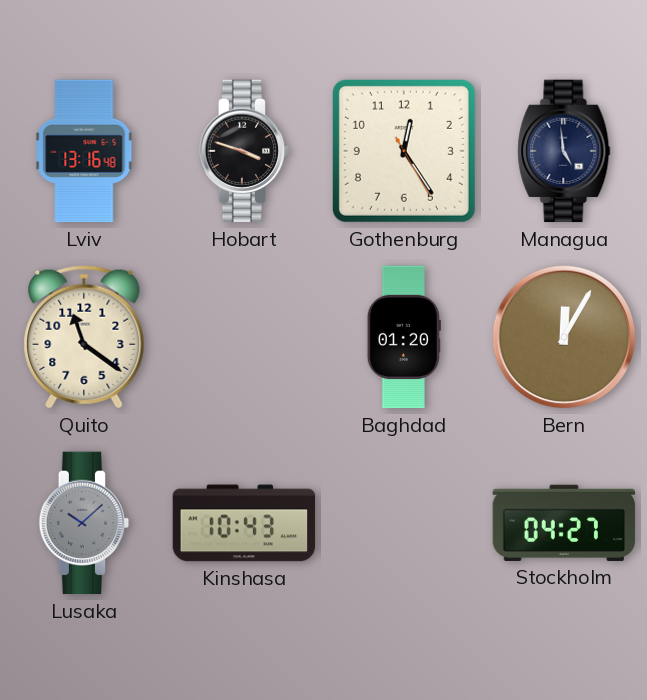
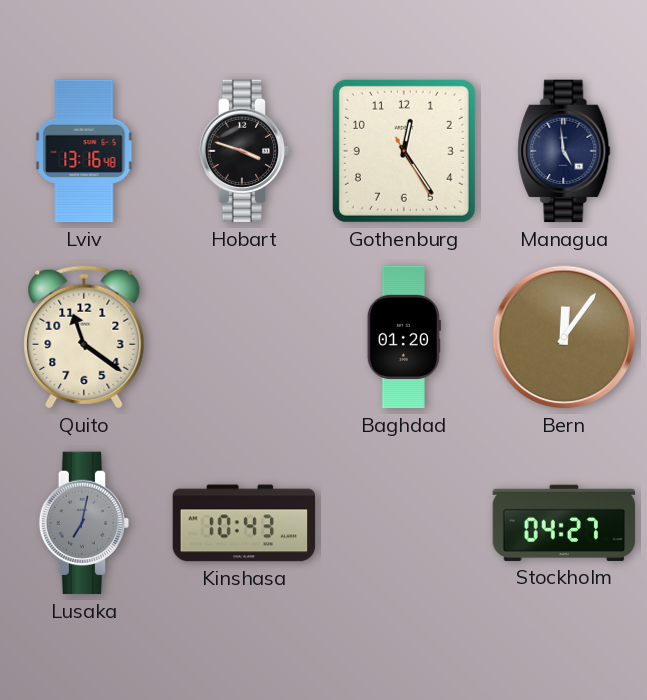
Bern: 12:05 -> 12:06 (564, 337)
Lusaka: 10:08 -> 7:02 (84, 523)
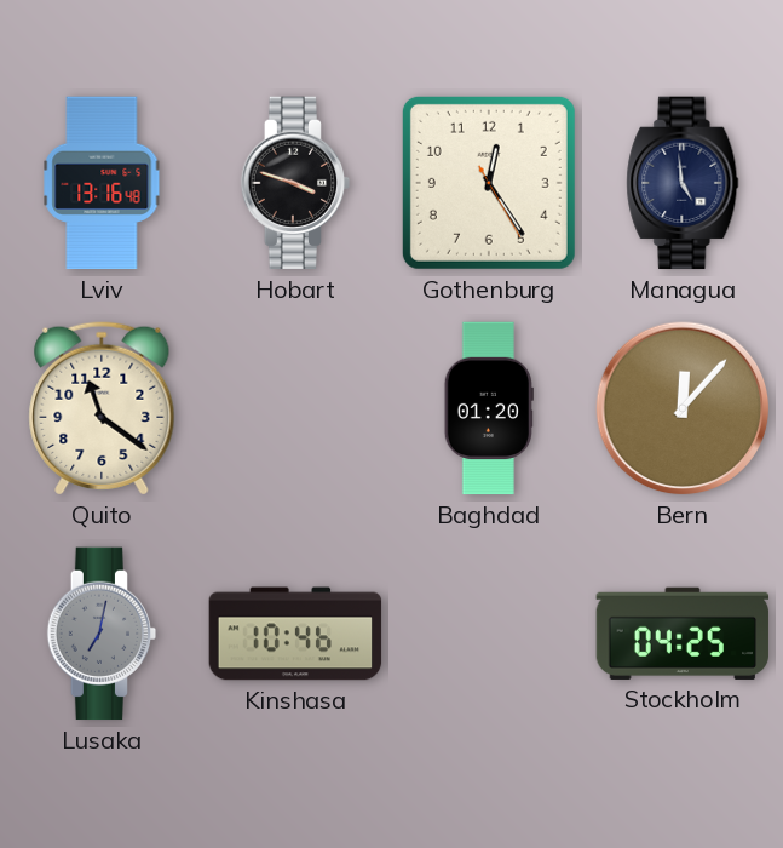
Bern: 12:06 -> 12:07 (683, 408)
Kinshasa: 10:43 -> 10:46 (295, 634)
Stockholm: 04:27 -> 04:25 (683, 634)
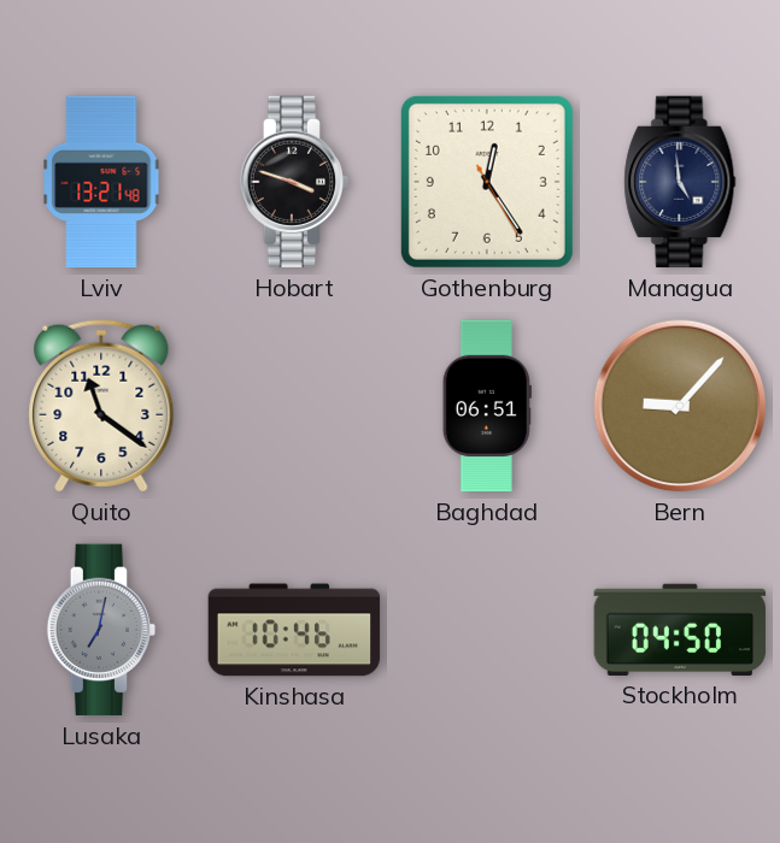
Lviv: 13:16 -> 13:21 (101, 182)
Baghdad: 01:20 -> 06:51 (487, 406)
Bern: 12:07 -> 9:07 (680, 406)
Stockholm: 04:25 -> 04:50 (680, 630)
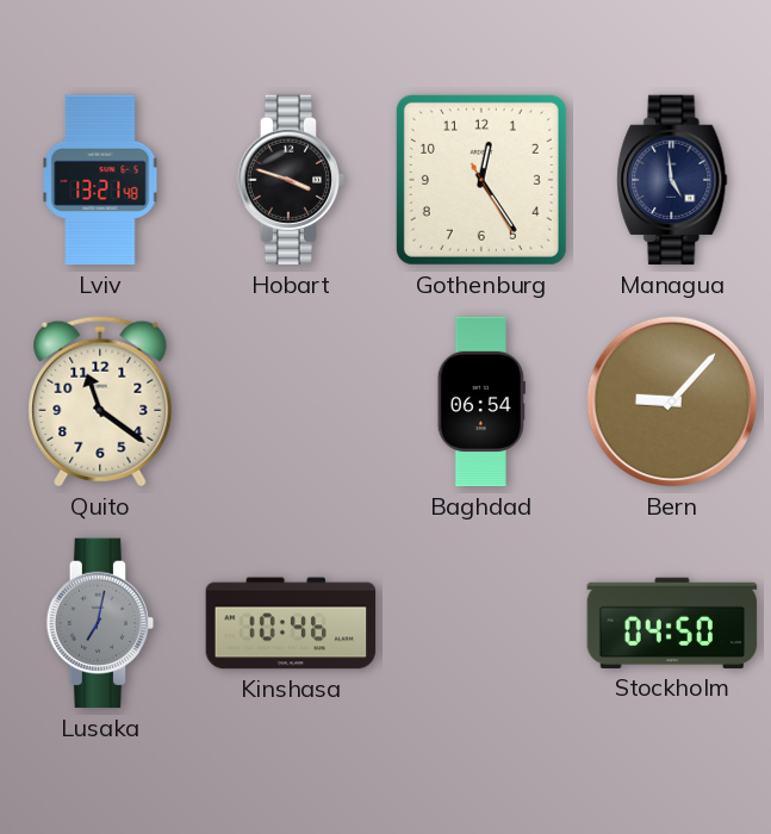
Baghdad: 06:51 -> 06:54 (481, 402)
